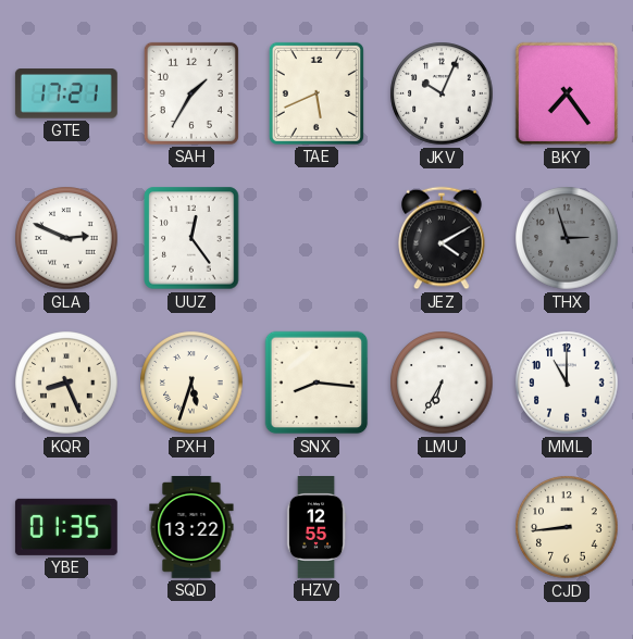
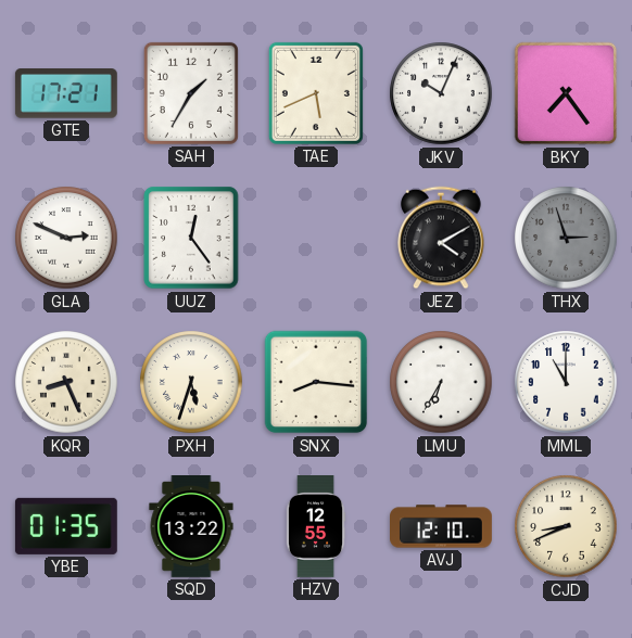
AVJ: none -> 12:10 (442, 526)
CJD: 8:44 -> 8:41 (566, 526)
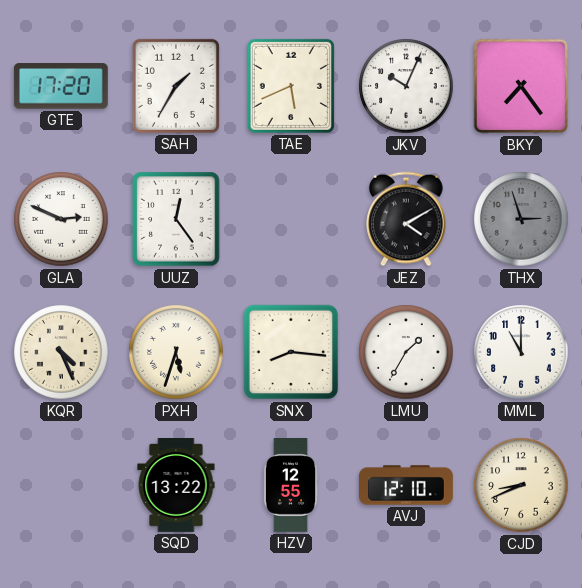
GTE: 17:21 -> 17:20 (61, 86)
KQR: 8:26 -> 4:26 (61, 352)
LMU: 6:35 -> 1:35 (406, 352)
YBE: 01:35 -> none (66, 526)
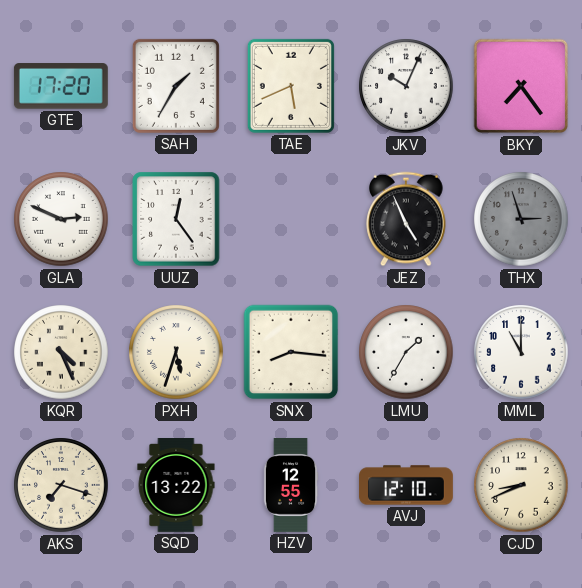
JEZ: 4:10 -> 4:56 (406, 219)
AKS: none -> 7:18 (61, 485)
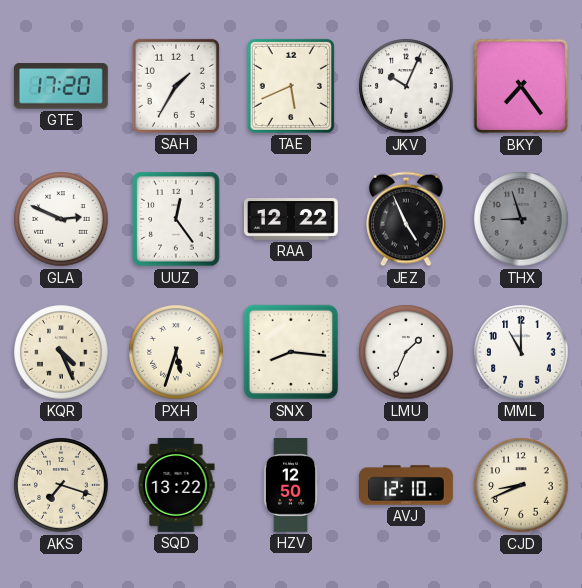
RAA: none -> 12:22 (291, 220)
THX: 2:57 -> 8:57 (521, 219)
LMU: 1:35 -> 1:34 (406, 352)
HZV: 12:55 -> 12:50 (291, 486)
